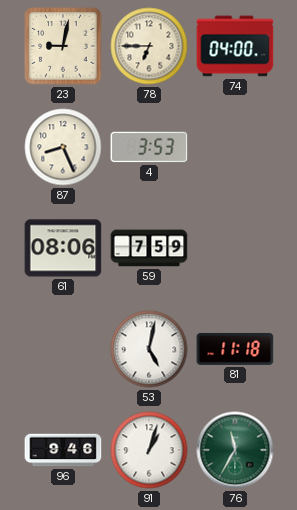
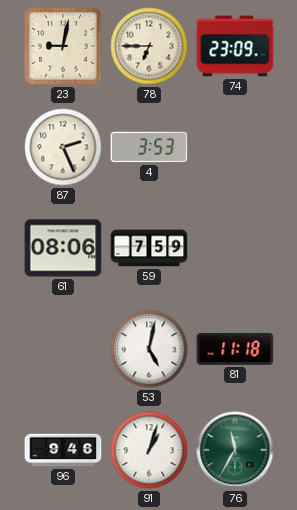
74: 04:00 -> 23:09 (235, 46)
87: 8:26 -> 2:26 (63, 147)
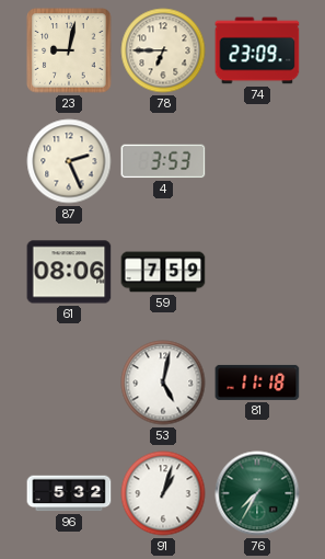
96: 9:46 -> 5:32 (69, 493)
76: 11:35 -> 7:35 (257, 493)
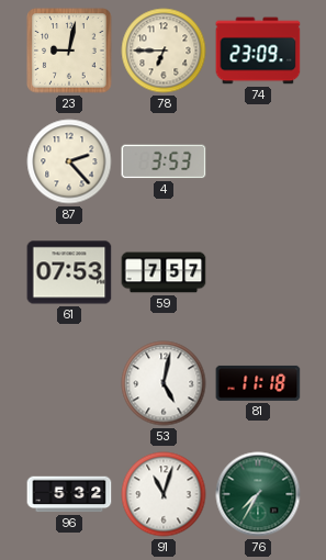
87: 2:26 -> 2:23 (69, 161)
61: 08:06 -> 07:53 (69, 272)
59: 7:59 -> 7:57 (164, 272)
91: 1:03 -> 11:03 (164, 494)
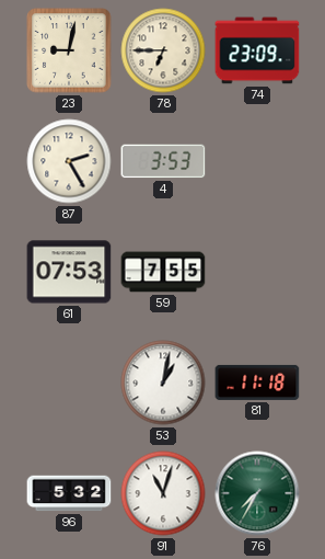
87: 2:23 -> 2:25 (69, 161)
59: 7:57 -> 7:55 (163, 272)
53: 5:02 -> 1:02 (163, 383)
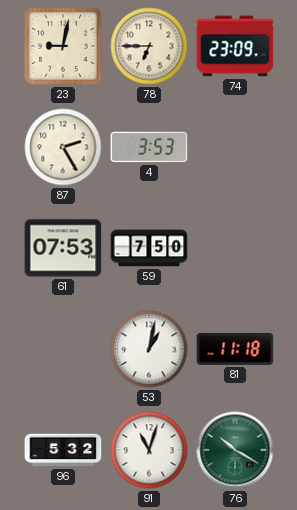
59: 7:55 -> 7:50 (149, 248)
76: 7:35 -> 10:20 (235, 450)
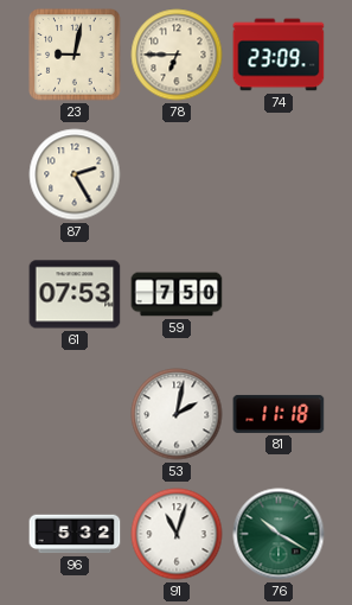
4: 3:53 -> none (149, 147)
53: 1:02 -> 2:02 (177, 414)
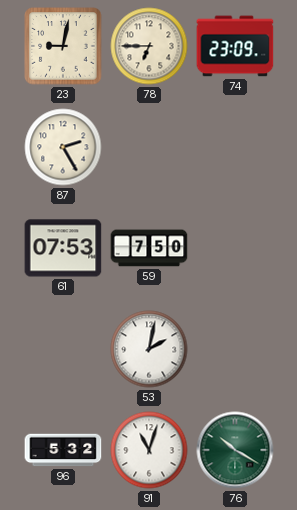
81: 11:18 -> none (279, 414)
